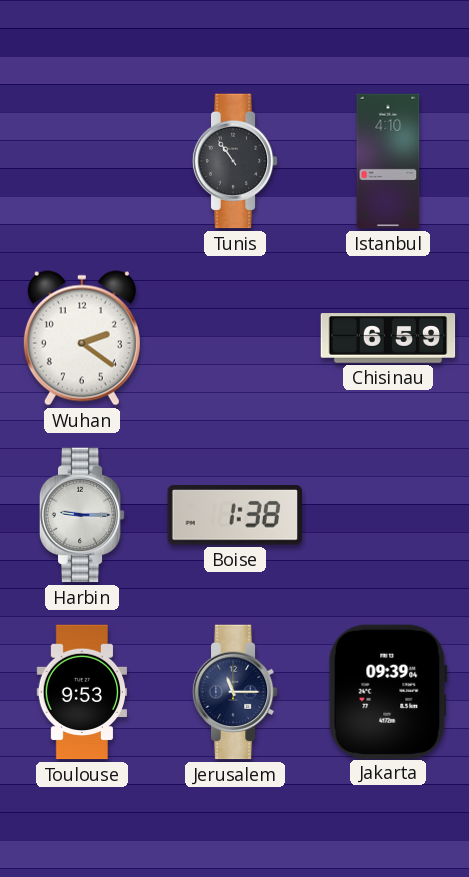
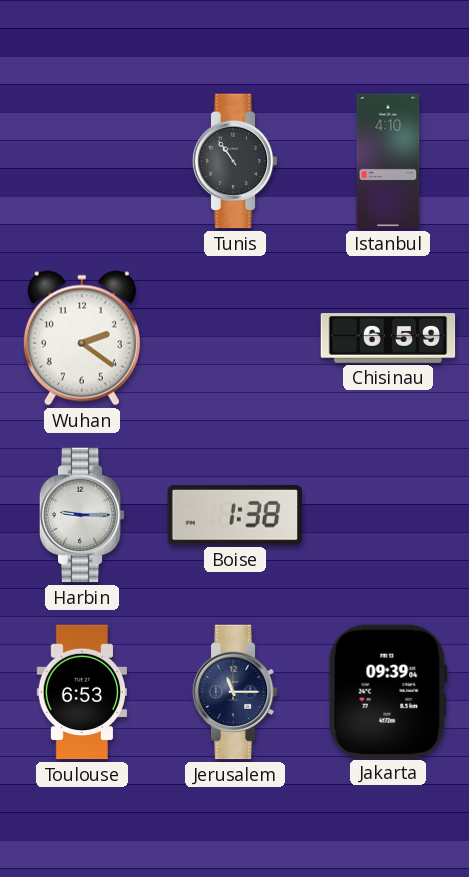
Toulouse: 9:53 -> 6:53 (82, 692)
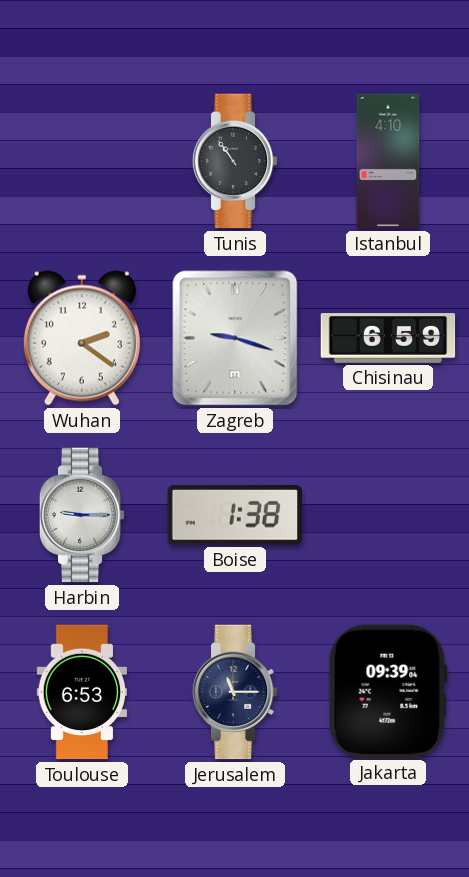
Zagreb: none -> 9:18 (235, 338)
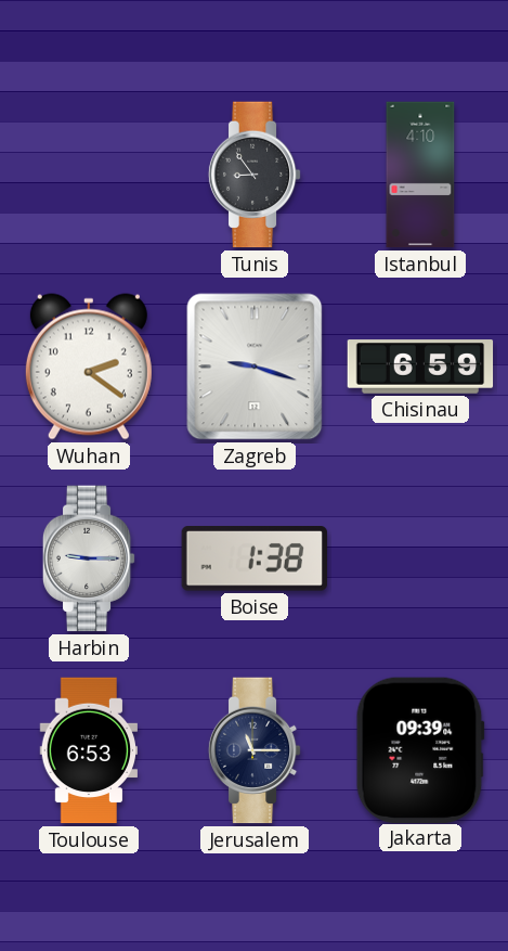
Tunis: 10:54 -> 8:54 (255, 175)
